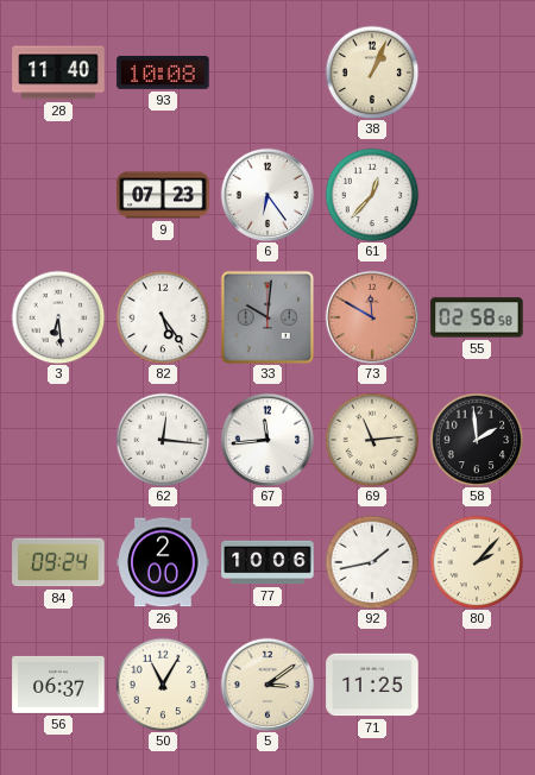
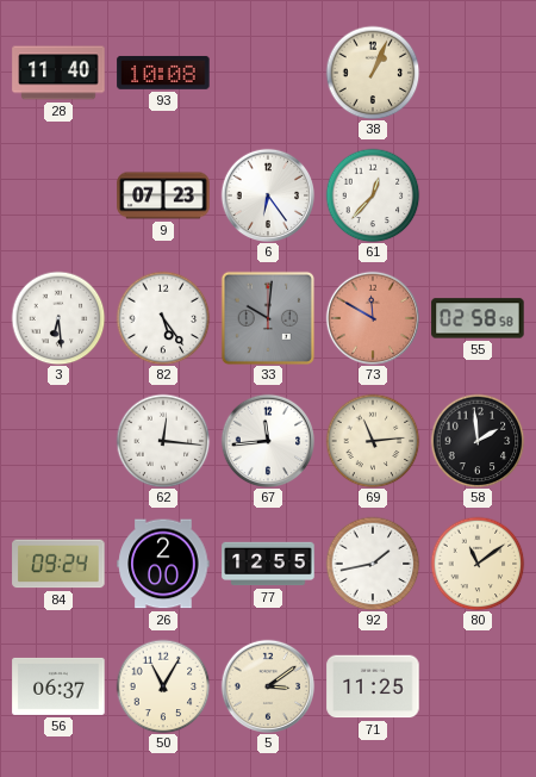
77: 10:06 -> 12:55 (268, 564)
80: 2:07 -> 11:09 (478, 564)
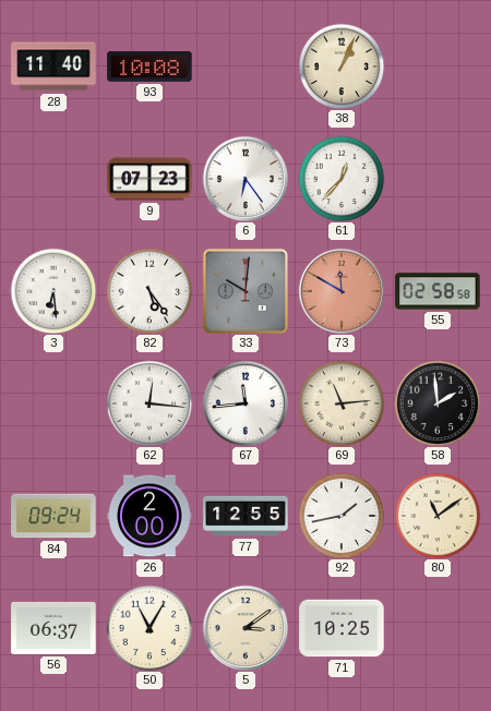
71: 11:25 -> 10:25 (342, 628)
